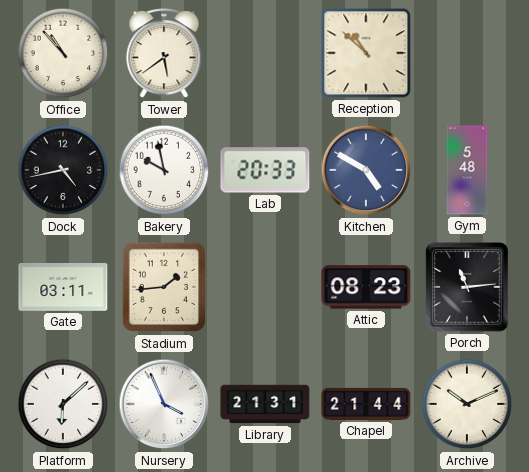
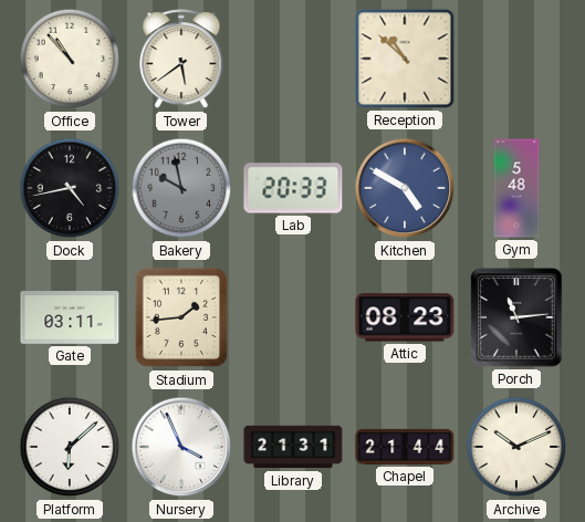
Bakery dial: white -> grey (181, 188)
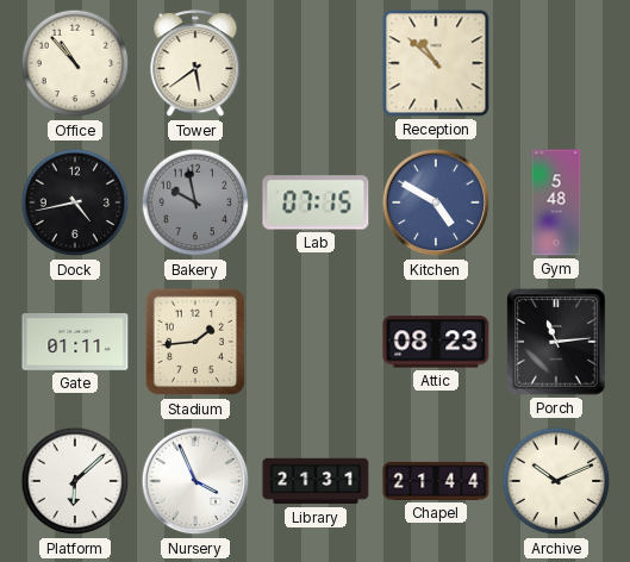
Lab: 20:33 -> 07:15 (316, 202)
Gate: 03:11 -> 01:11 (75, 343)
